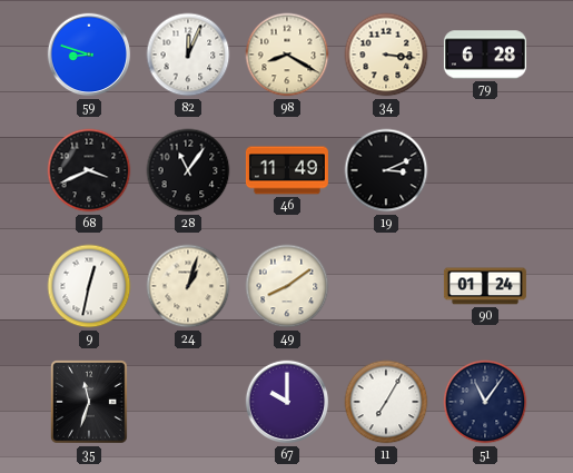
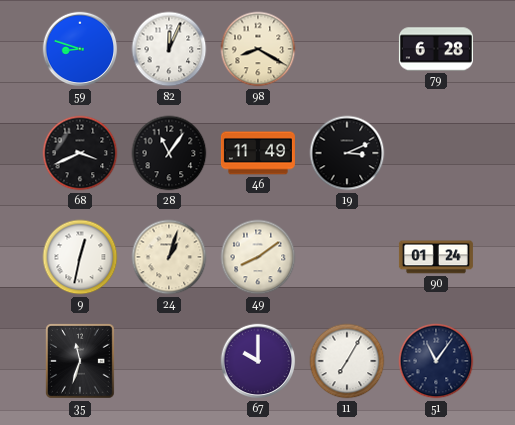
34: 3:16 -> none (386, 55)
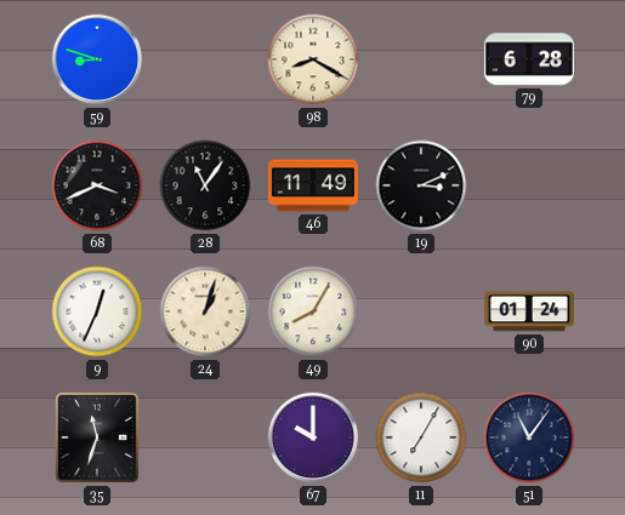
82: 12:04 -> none (169, 49)
9: 12:32 -> 12:34 (97, 311)
49: 8:09 -> 8:05 (313, 311)
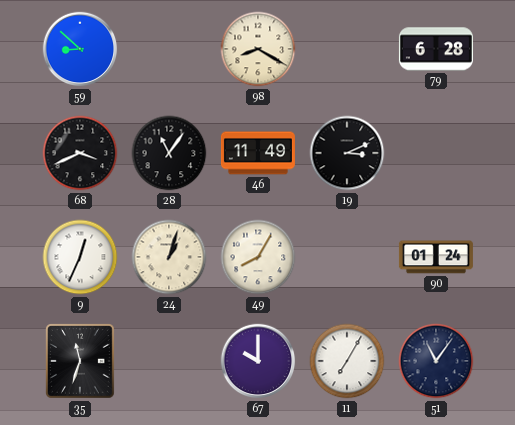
59: 8:48 -> 8:52 (80, 49)
